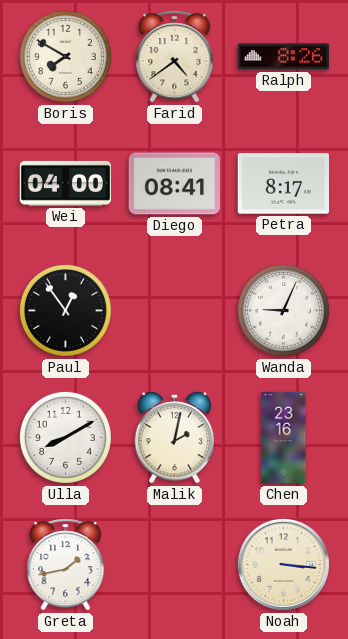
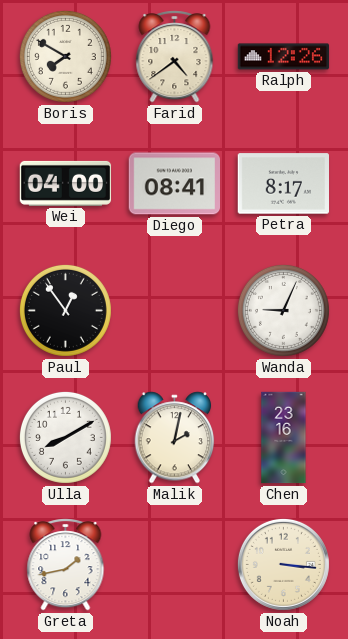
Ralph: 8:26 -> 12:26 (284, 57)
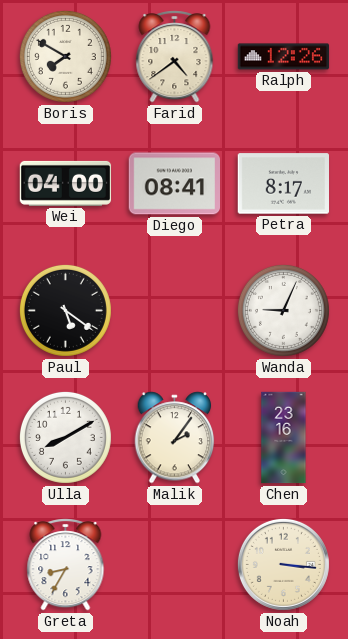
Paul: 12:54 -> 5:21 (65, 310)
Malik: 2:02 -> 2:06 (175, 438)
Greta: 1:43 -> 8:35 (66, 565)
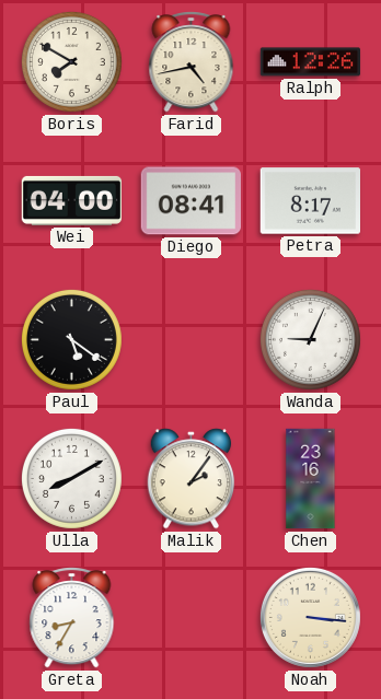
Farid: 4:39 -> 4:43 (192, 62)
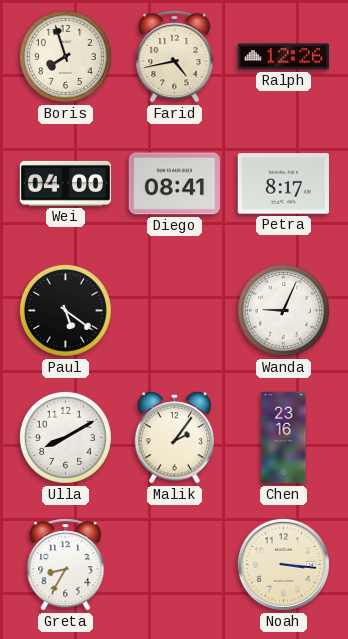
Boris: 7:50 -> 7:57 (65, 56)
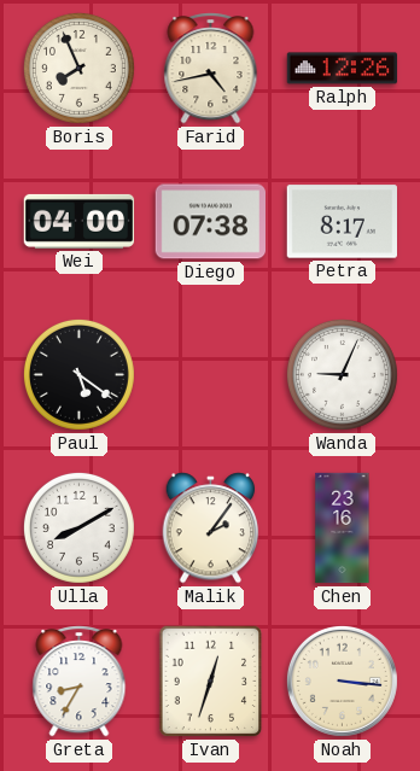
Boris: 7:57 -> 7:56 (78, 68)
Diego: 08:41 -> 07:38 (210, 222)
Ivan: none -> 12:33 (211, 682)
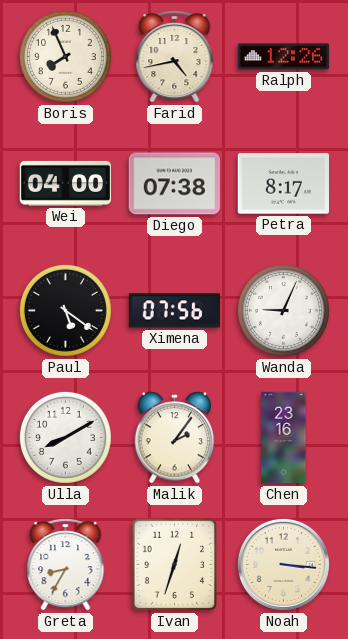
Ximena: none -> 07:56 (175, 311)
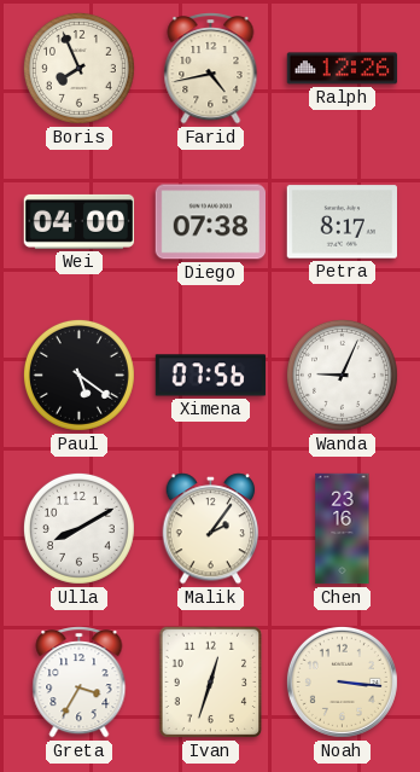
Greta: 8:35 -> 3:35 (80, 683)
